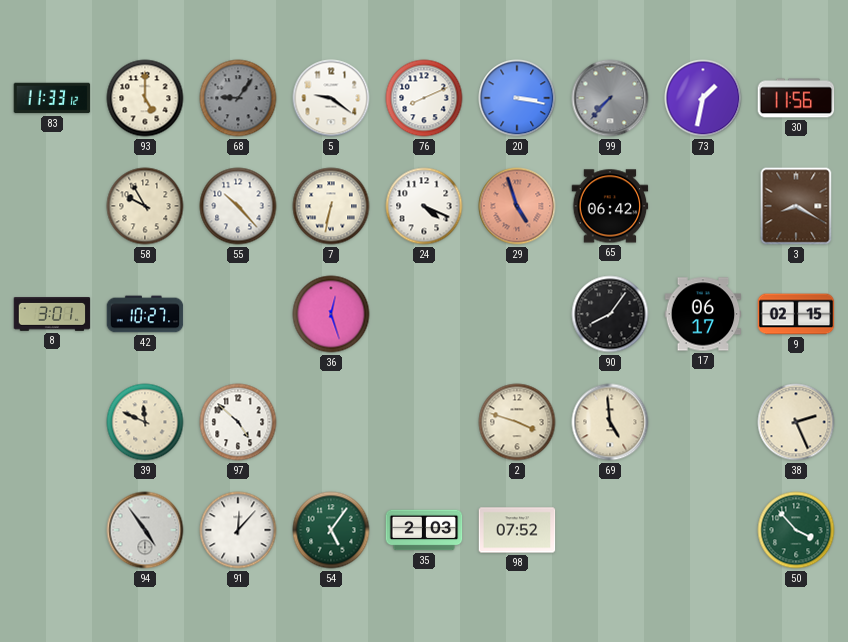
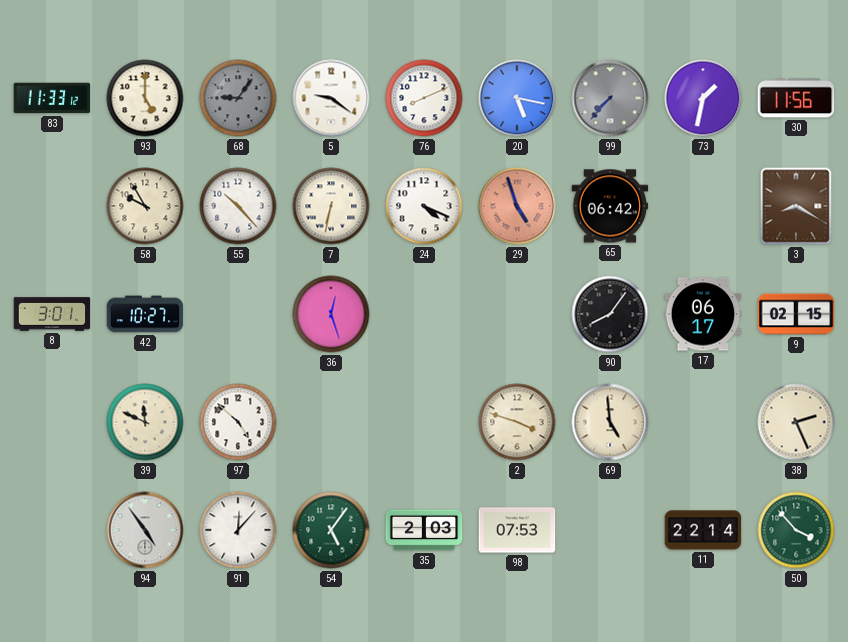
20: 3:17 -> 5:17 (517, 98)
98: 07:52 -> 07:53 (517, 530)
11: none -> 22:14 (703, 530)
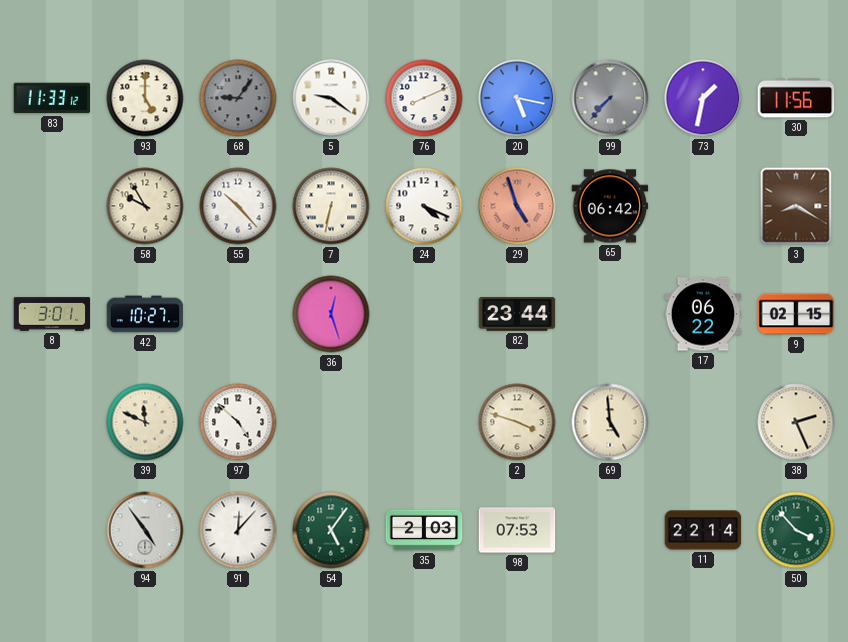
82: none -> 23:44 (517, 314)
90: 8:06 -> none (610, 314)
17: 06:17 -> 06:22 (703, 314)
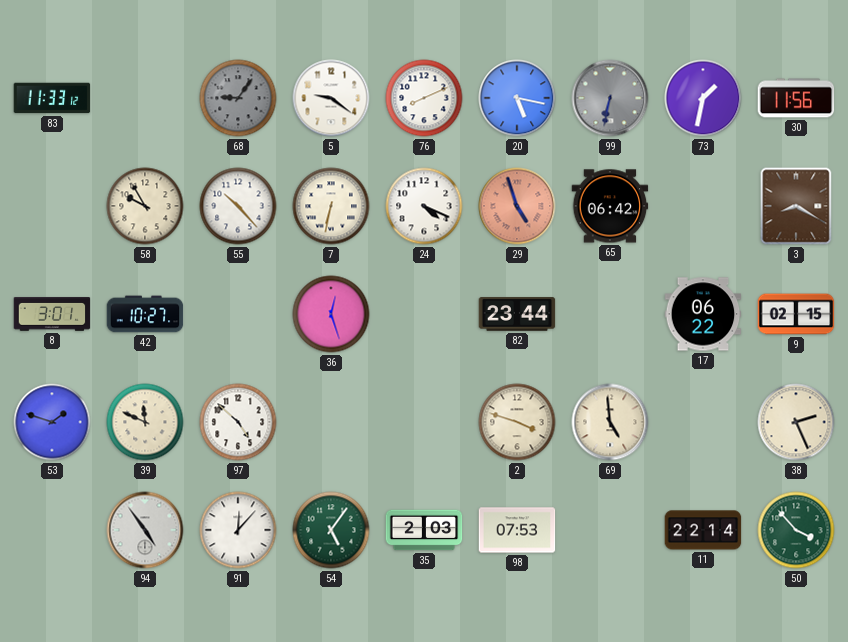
93: 5:00 -> none (145, 98)
99: 7:37 -> 6:32 (610, 98)
53: none -> 1:48 (52, 422)
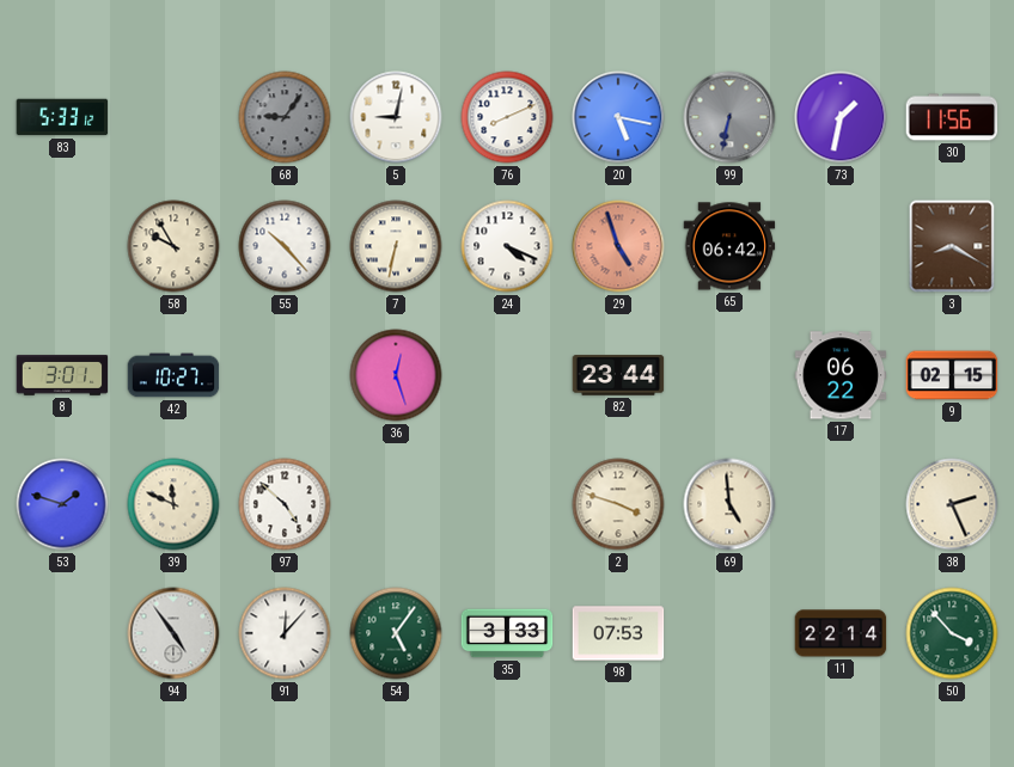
83: 11:33 -> 5:33 (62, 117)
5: 9:21 -> 9:02 (396, 117)
35: 2:03 -> 3:33 (507, 633)
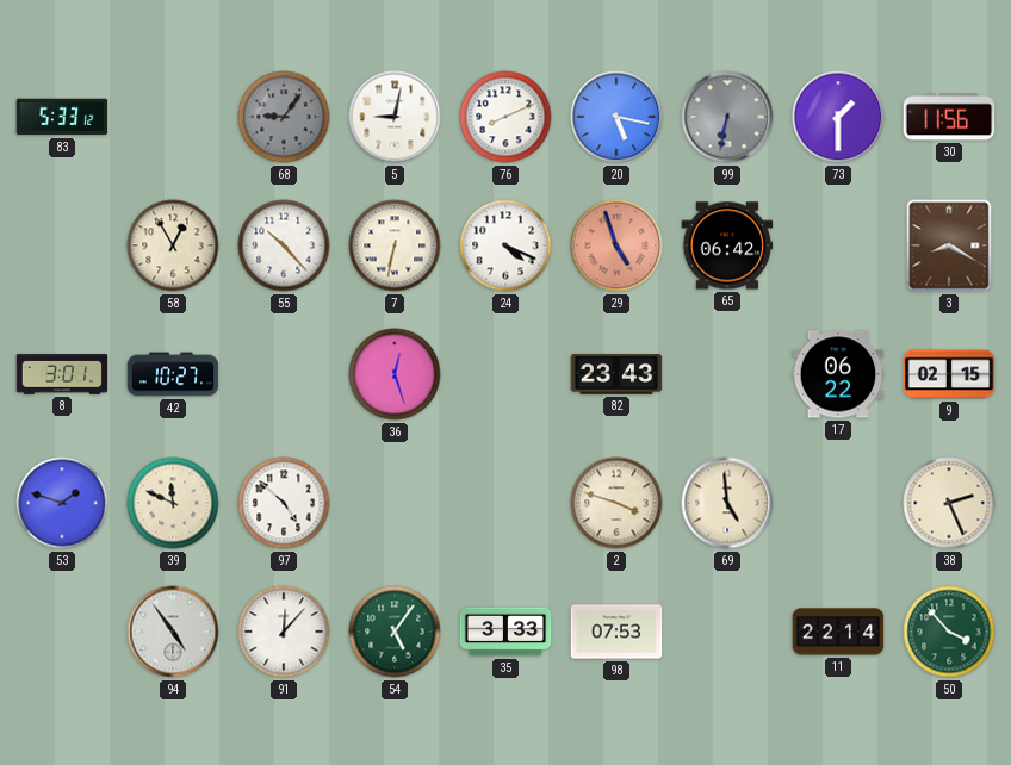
73: 1:32 -> 1:30 (838, 117)
58: 9:55 -> 12:55 (173, 245)
82: 23:44 -> 23:43 (616, 374)
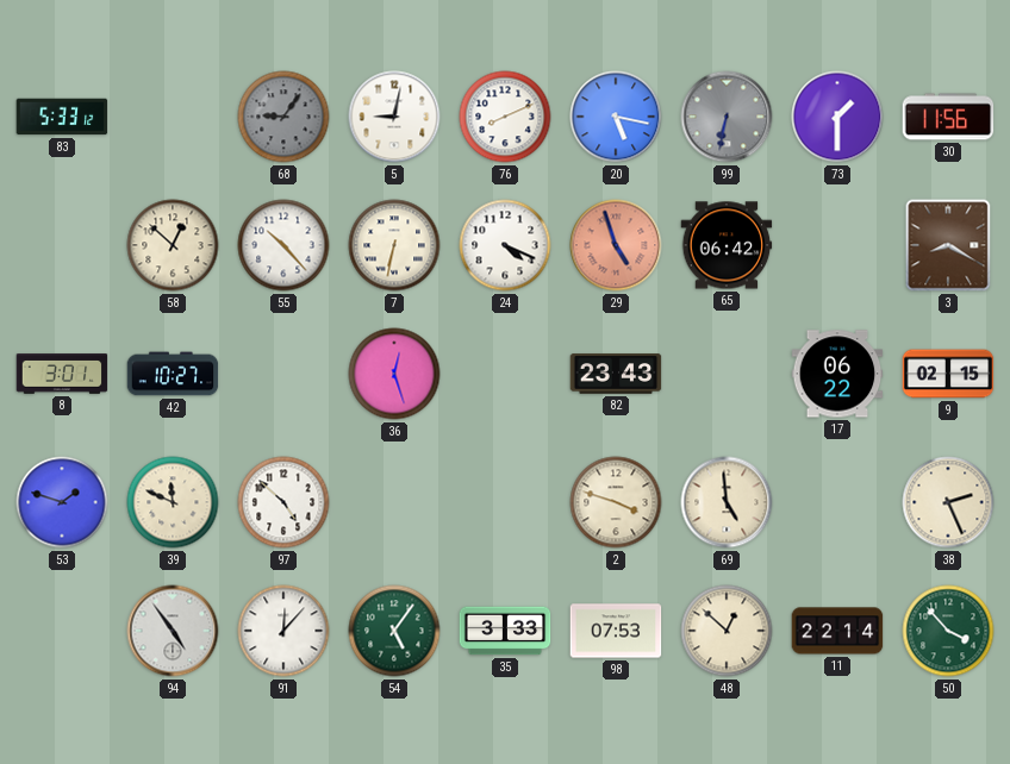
58: 12:55 -> 12:52 (173, 245)
48: none -> 12:52 (727, 631)
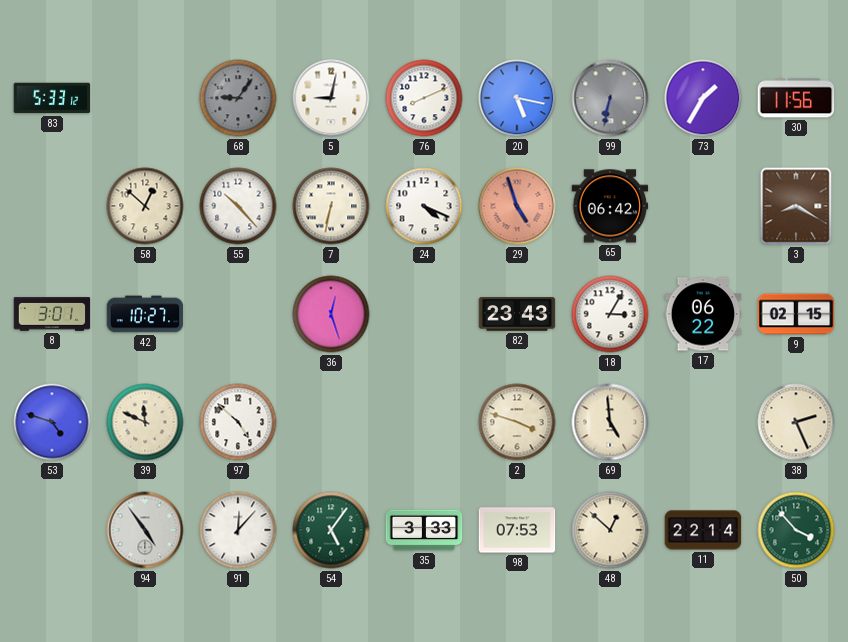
73: 1:30 -> 1:35 (703, 98)
18: none -> 3:05 (610, 314)
53: 1:48 -> 4:48 (52, 422)
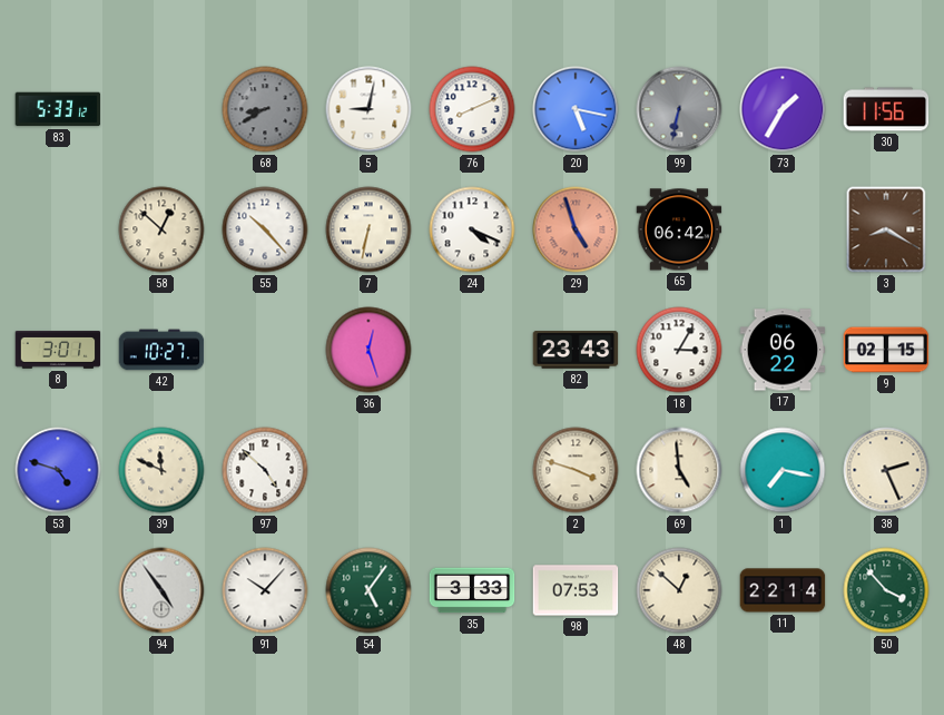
68: 9:06 -> 8:40 (265, 109)
1: none -> 7:17 (783, 470)
91: 12:07 -> 10:07 (265, 590)
